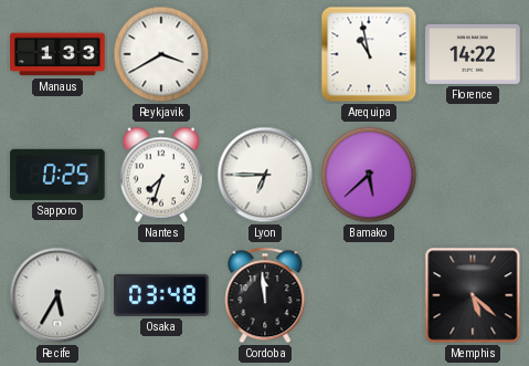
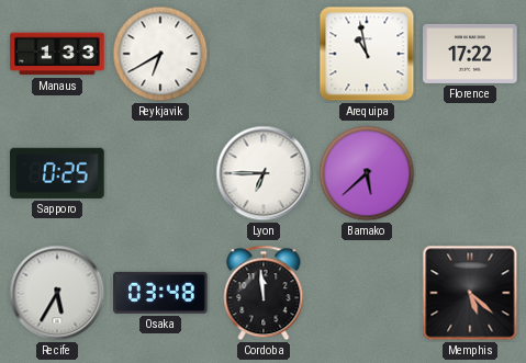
Reykjavik: 3:40 -> 6:40 (160, 54)
Florence: 14:22 -> 17:22 (470, 54)
Nantes: 7:33 -> none (161, 175)
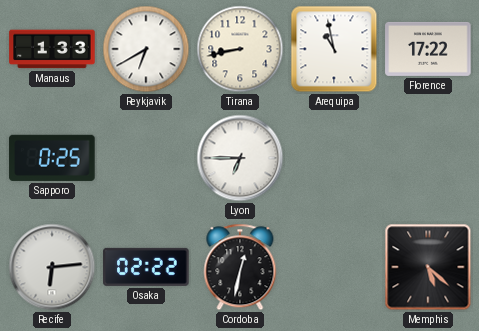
Tirana: none -> 8:43 (240, 49)
Bamako: 5:38 -> none (367, 173)
Recife: 5:35 -> 6:14 (52, 267)
Osaka: 03:48 -> 02:22 (146, 267)
Cordoba: 11:59 -> 12:32 (240, 267)
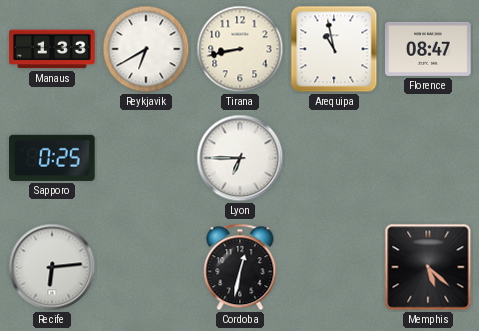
Florence: 17:22 -> 08:47 (428, 49)
Osaka: 02:22 -> none (146, 267)
